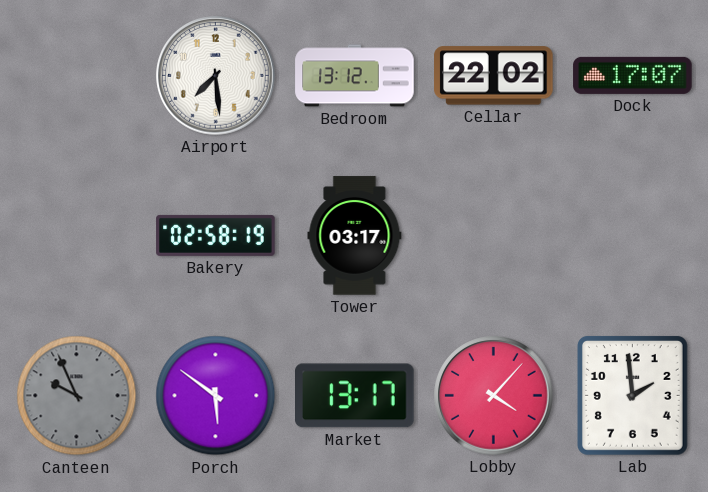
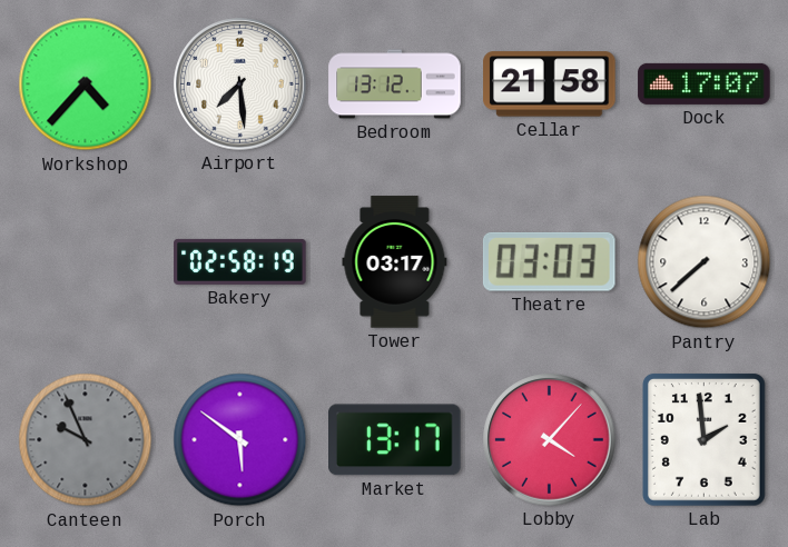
Workshop: none -> 4:37 (86, 84)
Cellar: 22:02 -> 21:58 (550, 84)
Theatre: none -> 03:03 (549, 261)
Pantry: none -> 7:38 (705, 262)
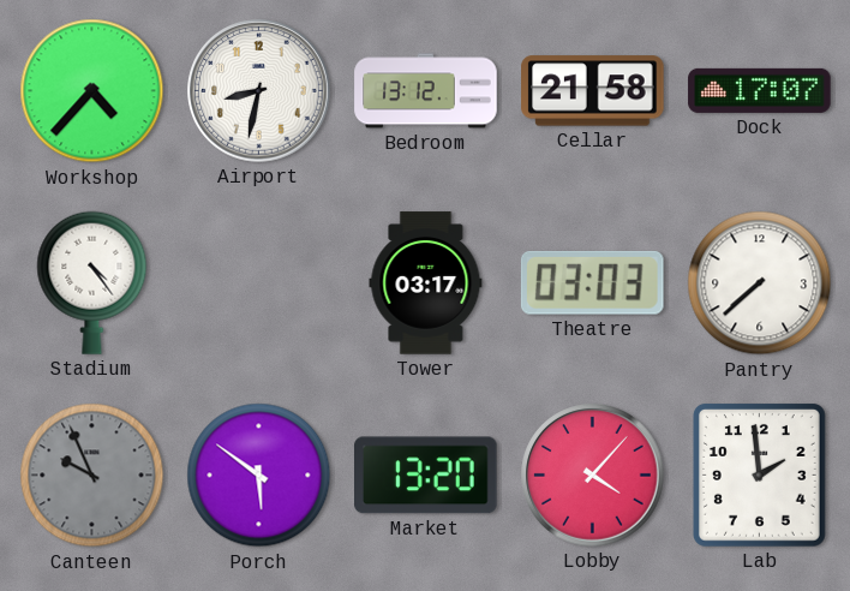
Airport: 7:29 -> 8:32 (259, 91)
Stadium: none -> 4:24 (92, 282)
Bakery: 02:58 -> none (240, 261)
Market: 13:17 -> 13:20 (426, 476)
